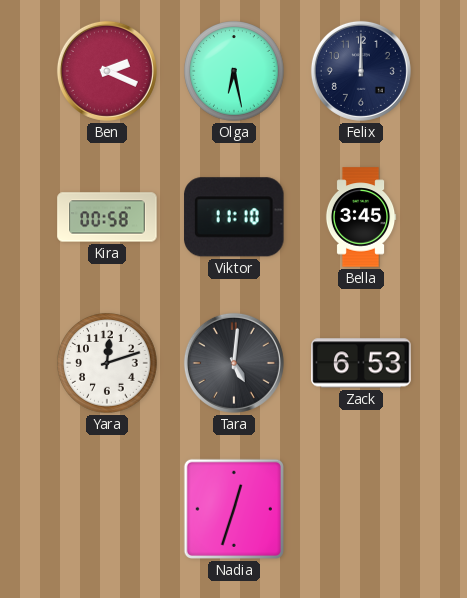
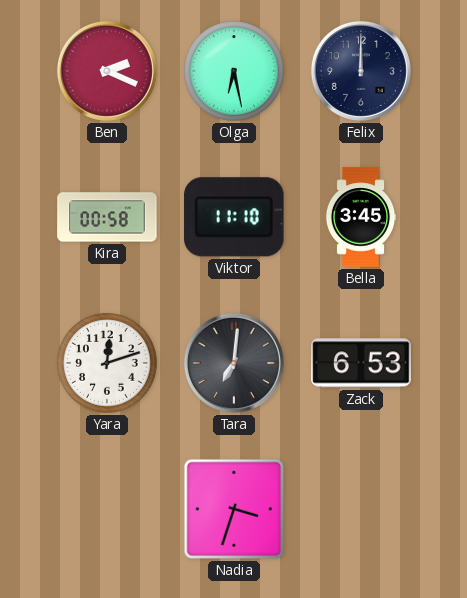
Tara: 5:01 -> 7:01 (234, 363)
Nadia: 12:33 -> 3:33 (234, 509)
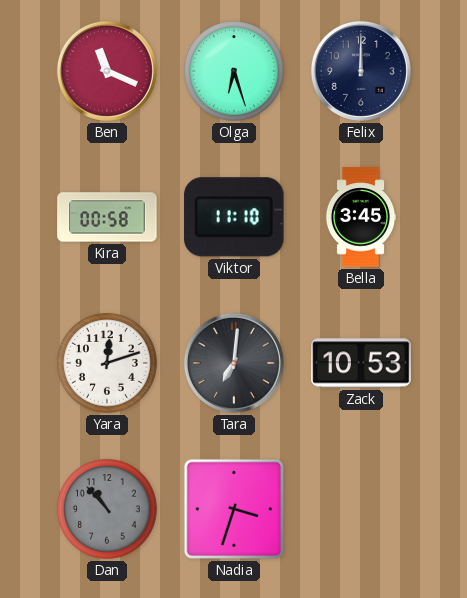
Ben: 2:19 -> 11:19 (107, 71)
Olga: 6:28 -> 6:27 (234, 71)
Zack: 6:53 -> 10:53 (361, 363)
Dan: none -> 10:53 (107, 509)
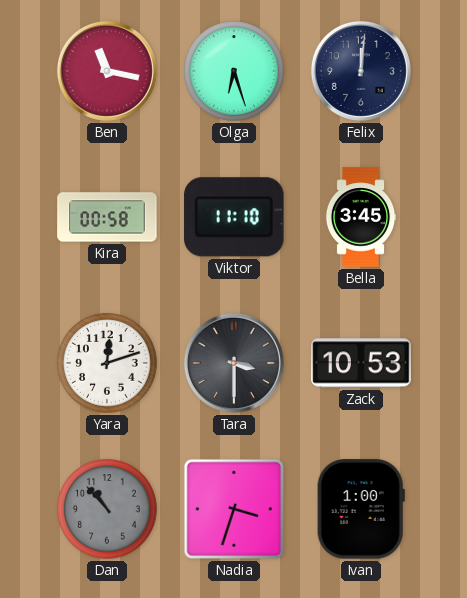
Ben: 11:19 -> 11:17 (107, 71)
Felix: 12:00 -> 12:01 (361, 71)
Tara: 7:01 -> 3:30 (234, 363)
Ivan: none -> 1:00 (361, 509)
